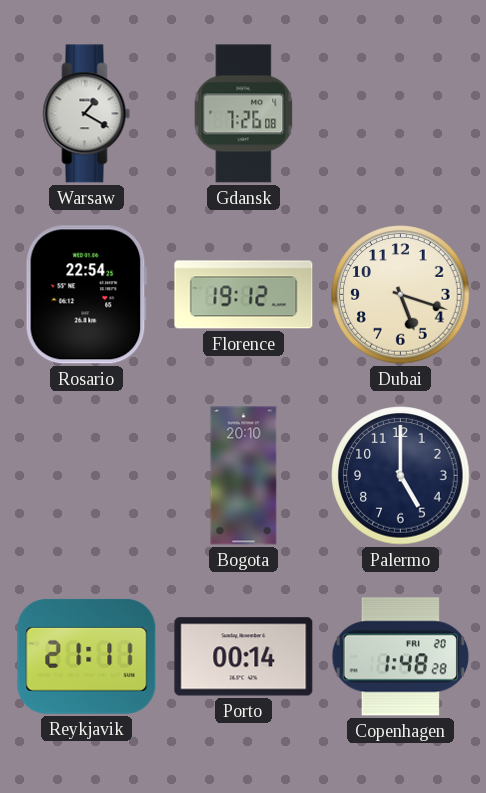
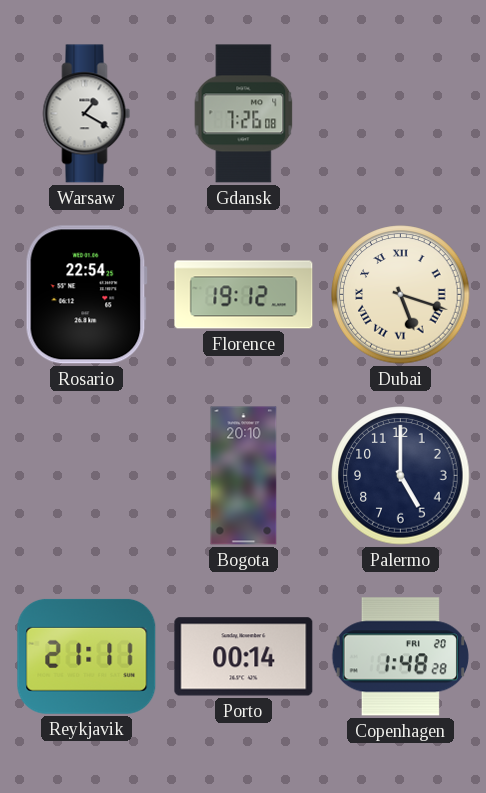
Dubai numerals: Arabic -> Roman (401, 295)
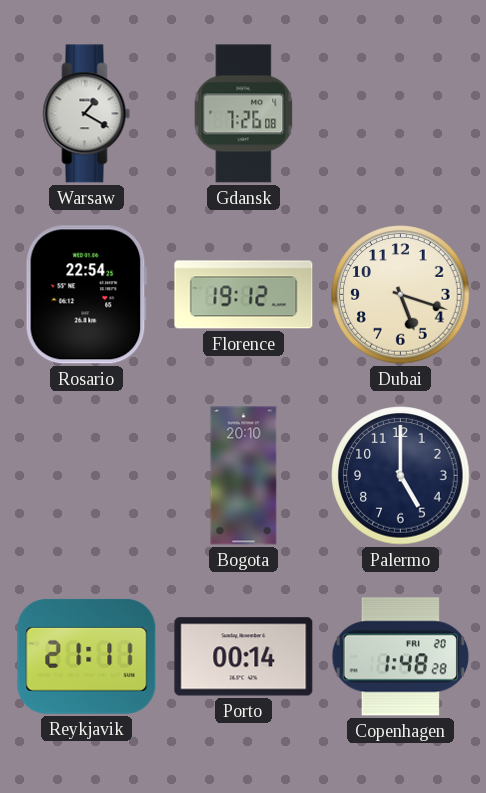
Dubai numerals: Roman -> Arabic (401, 295)
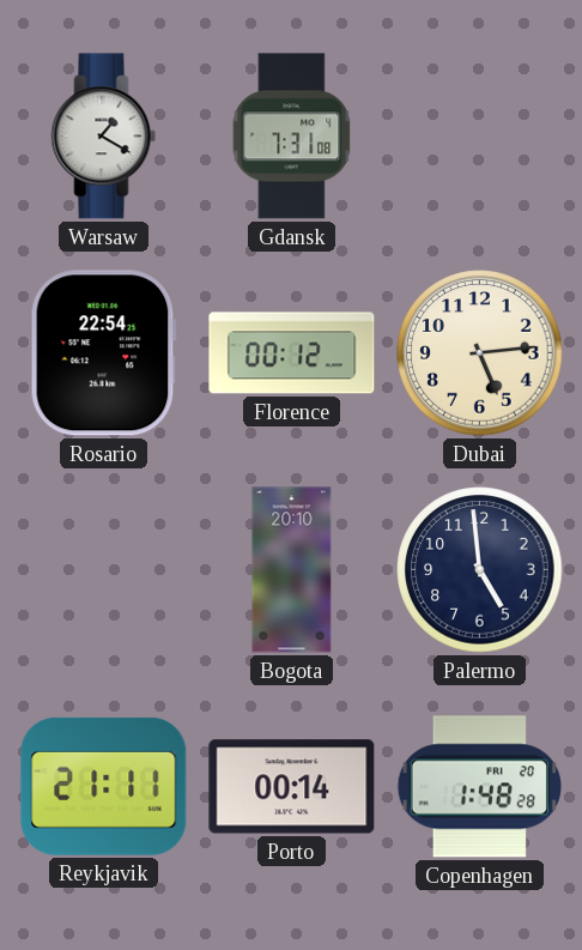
Gdansk: 7:26 -> 7:31 (292, 137)
Florence: 19:12 -> 00:12 (292, 353)
Dubai: 5:18 -> 5:14 (480, 353)
Palermo: 5:00 -> 4:59 (480, 570)
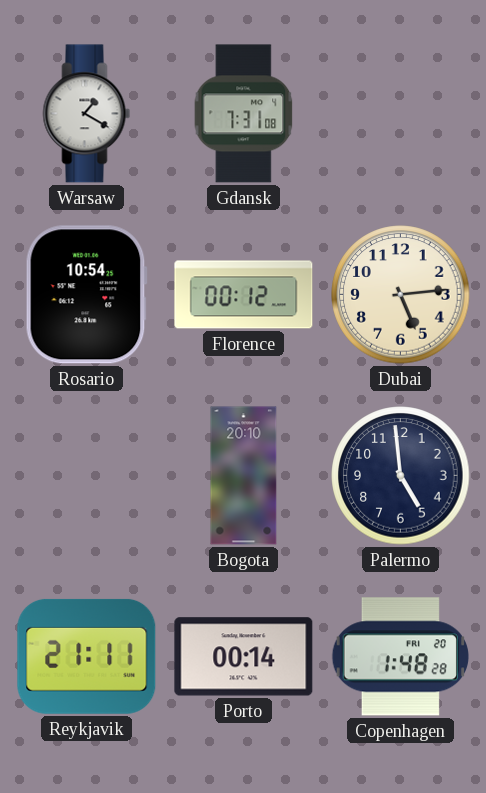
Rosario: 22:54 -> 10:54 (86, 295)
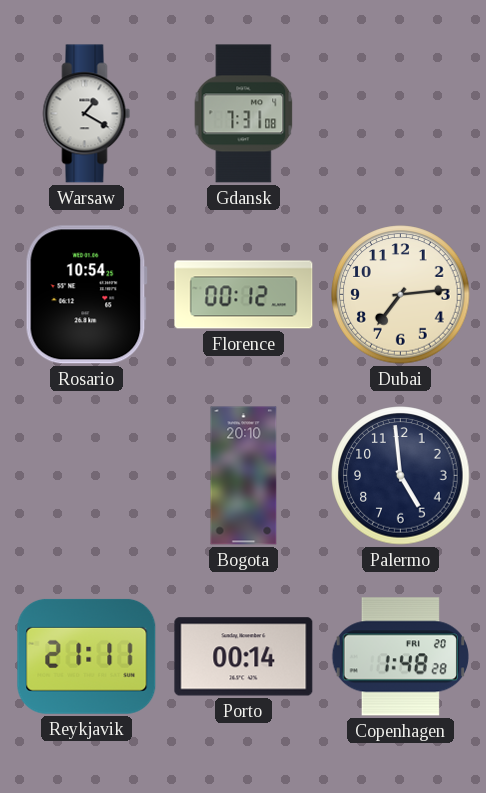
Dubai: 5:14 -> 7:14 (401, 295)
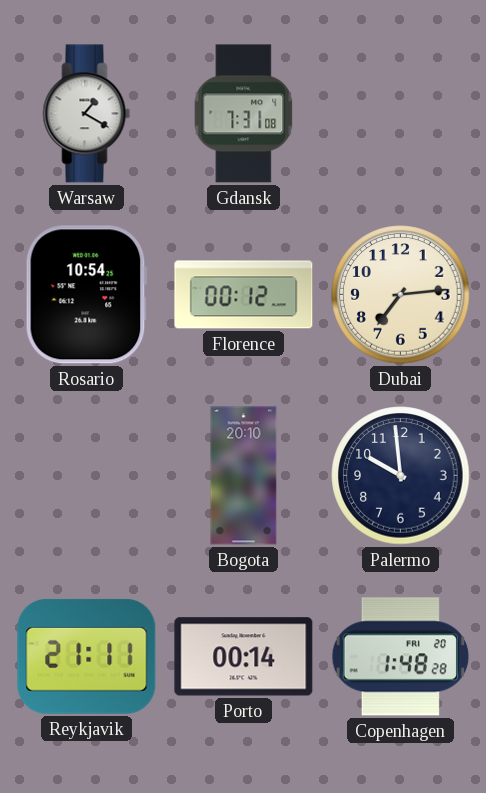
Palermo: 4:59 -> 9:59 (401, 476)
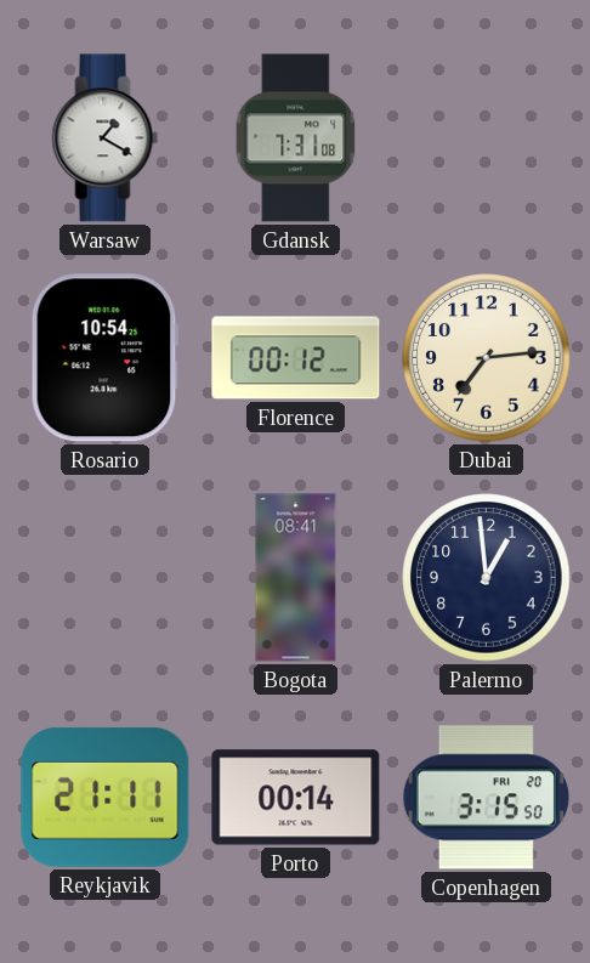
Bogota: 20:10 -> 08:41 (296, 578)
Palermo: 9:59 -> 12:59 (487, 578)
Copenhagen: 1:48 -> 3:15 (486, 798)
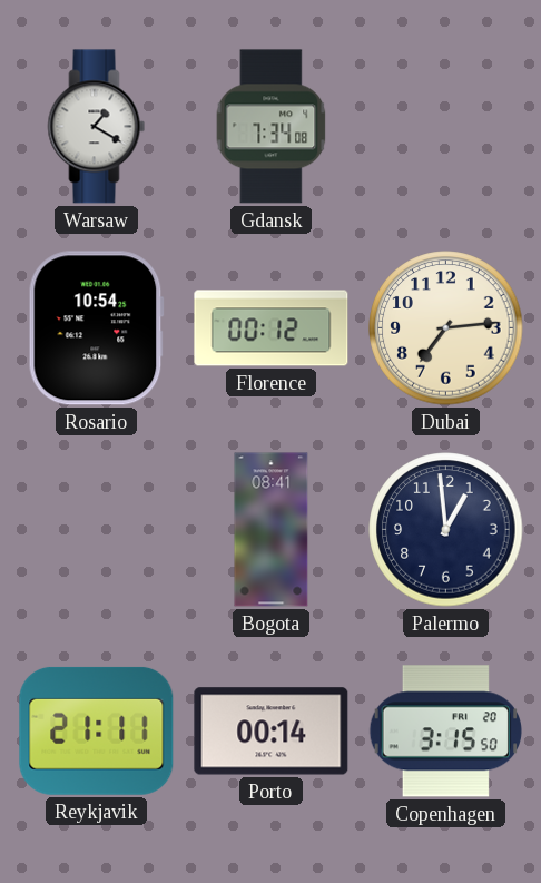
Gdansk: 7:31 -> 7:34 (272, 127)
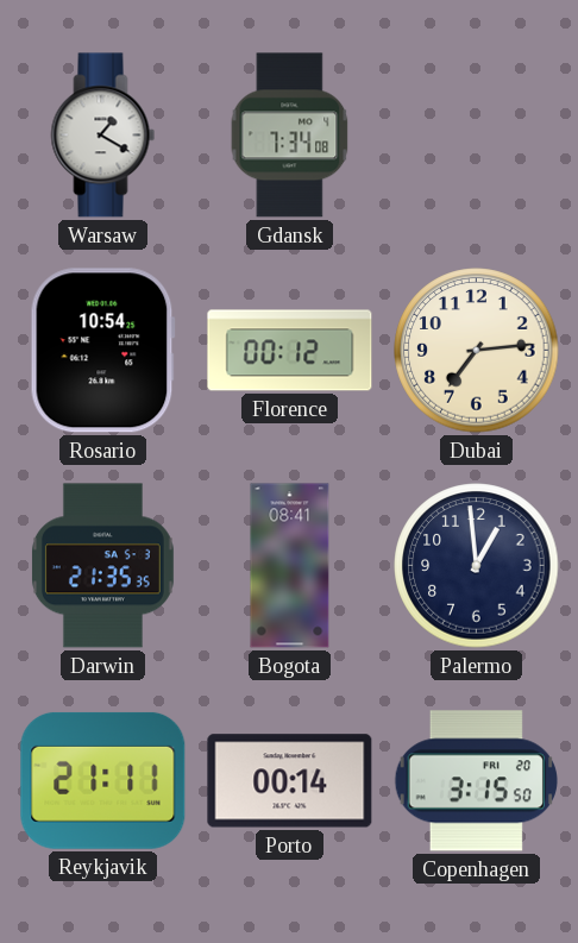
Darwin: none -> 21:35 (102, 566)
